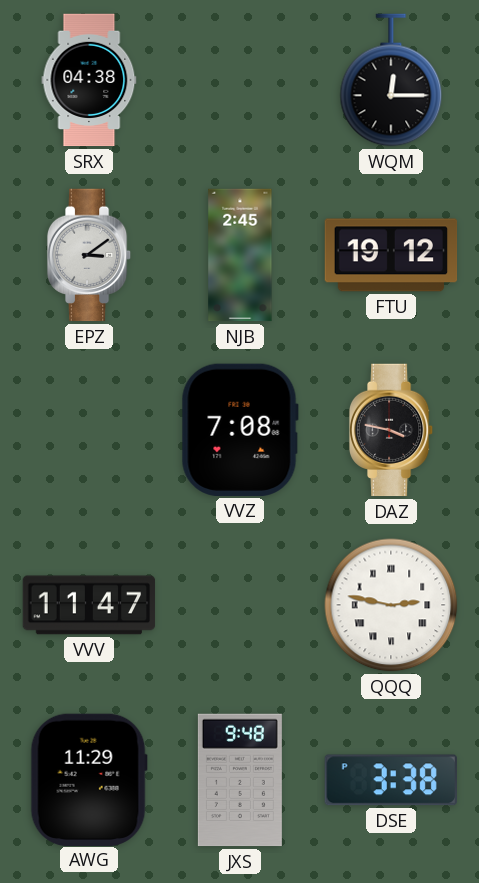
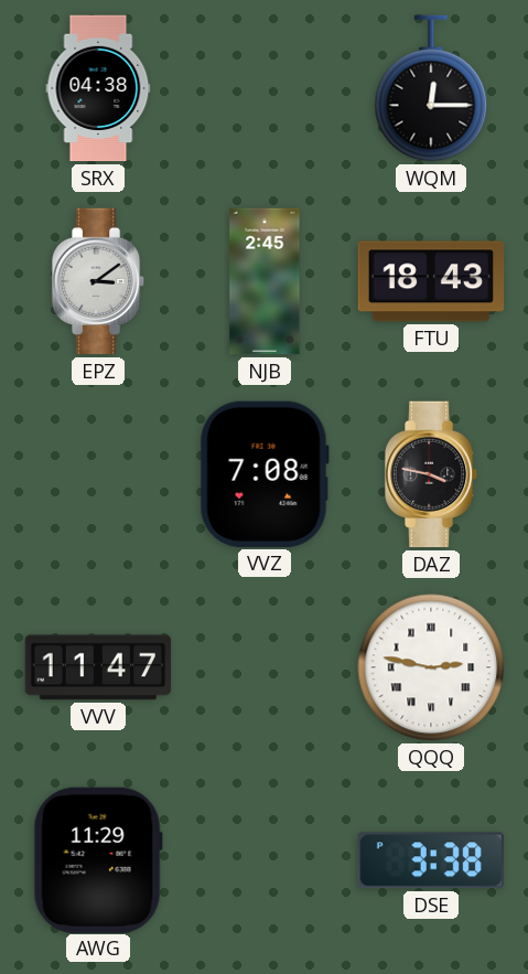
FTU: 19:12 -> 18:43 (431, 281)
JXS: 9:48 -> none (240, 780)
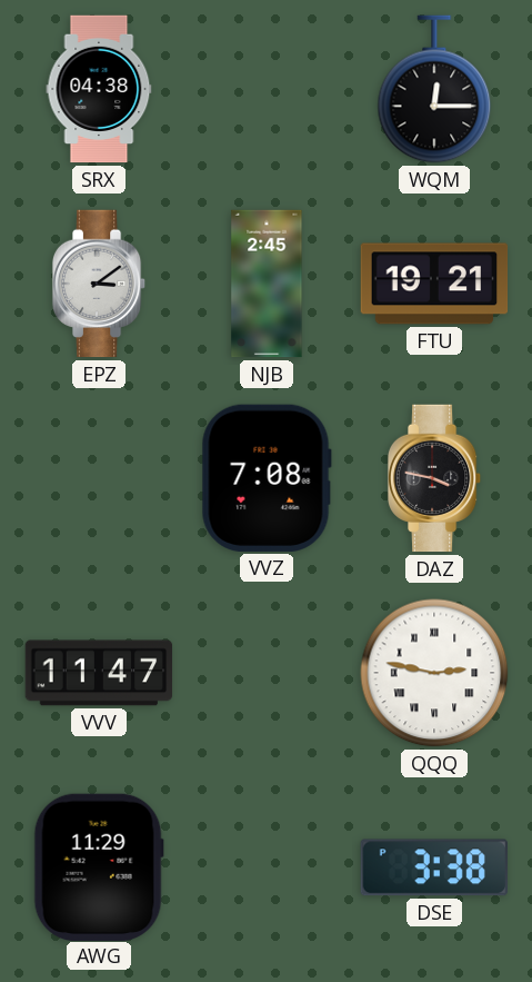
FTU: 18:43 -> 19:21 (434, 284)
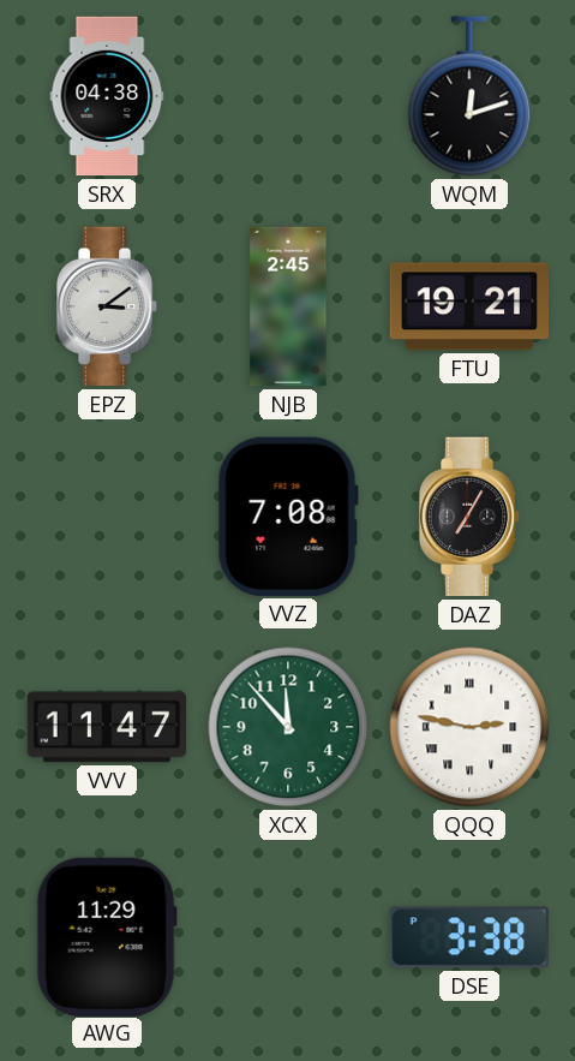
WQM: 12:15 -> 12:12 (469, 96)
DAZ: 3:47 -> 7:05 (469, 517)
XCX: none -> 11:53 (288, 727)
